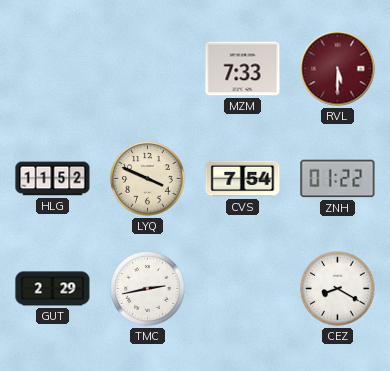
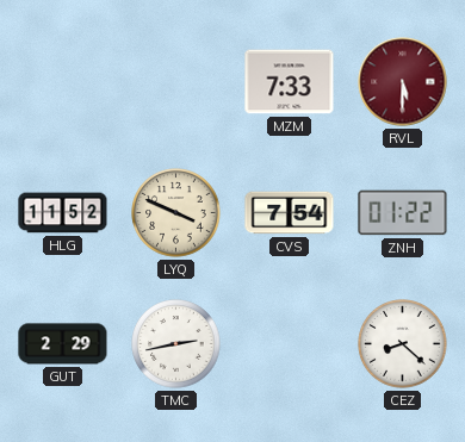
CEZ: 8:20 -> 8:22 (403, 344)
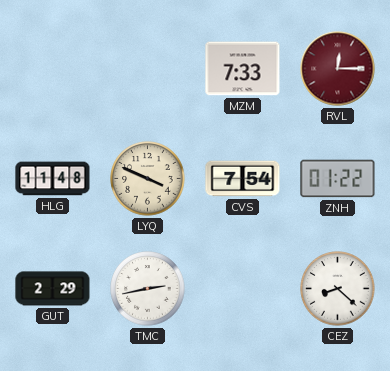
RVL: 5:30 -> 12:15 (338, 69)
HLG: 11:52 -> 11:48 (53, 179)
